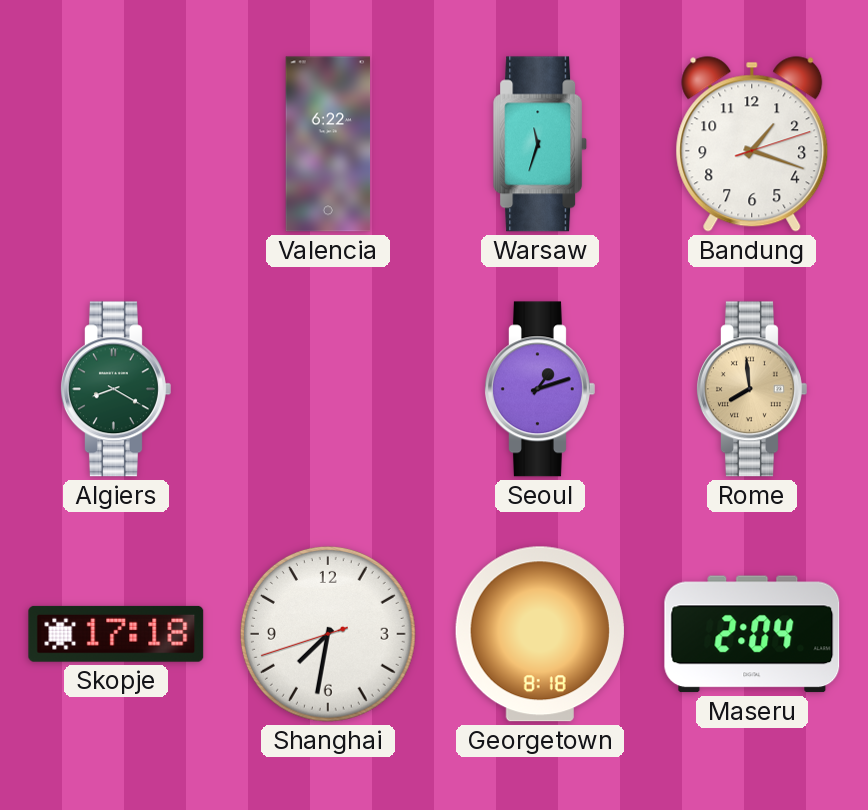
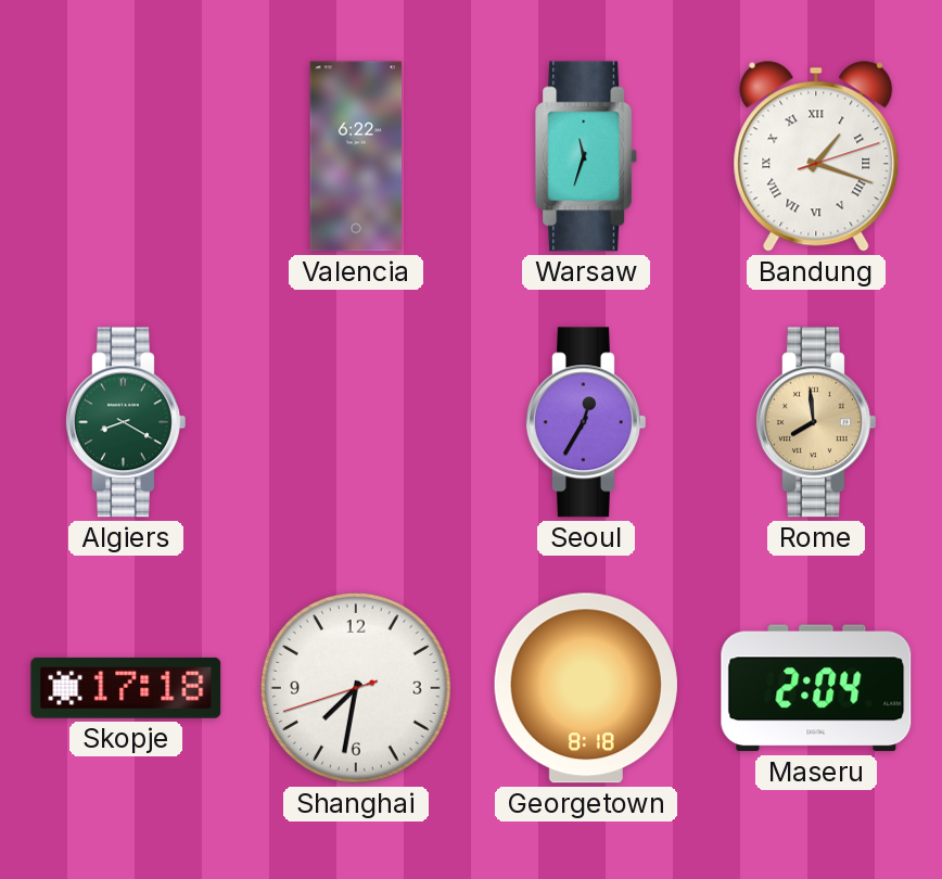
Bandung numerals: Arabic -> Roman (816, 156)
Seoul: 1:12 -> 12:35 (586, 422)
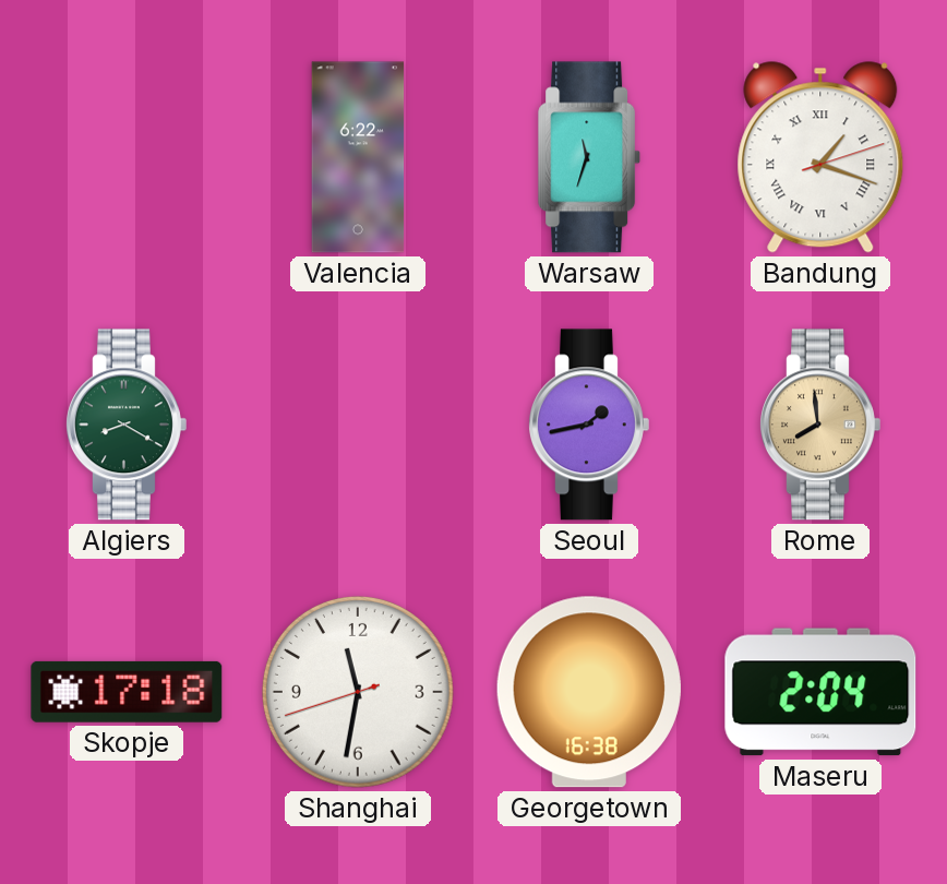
Seoul: 12:35 -> 1:43 (589, 425)
Shanghai: 7:31 -> 11:31 (358, 692)
Georgetown: 8:18 -> 16:38 (589, 692)
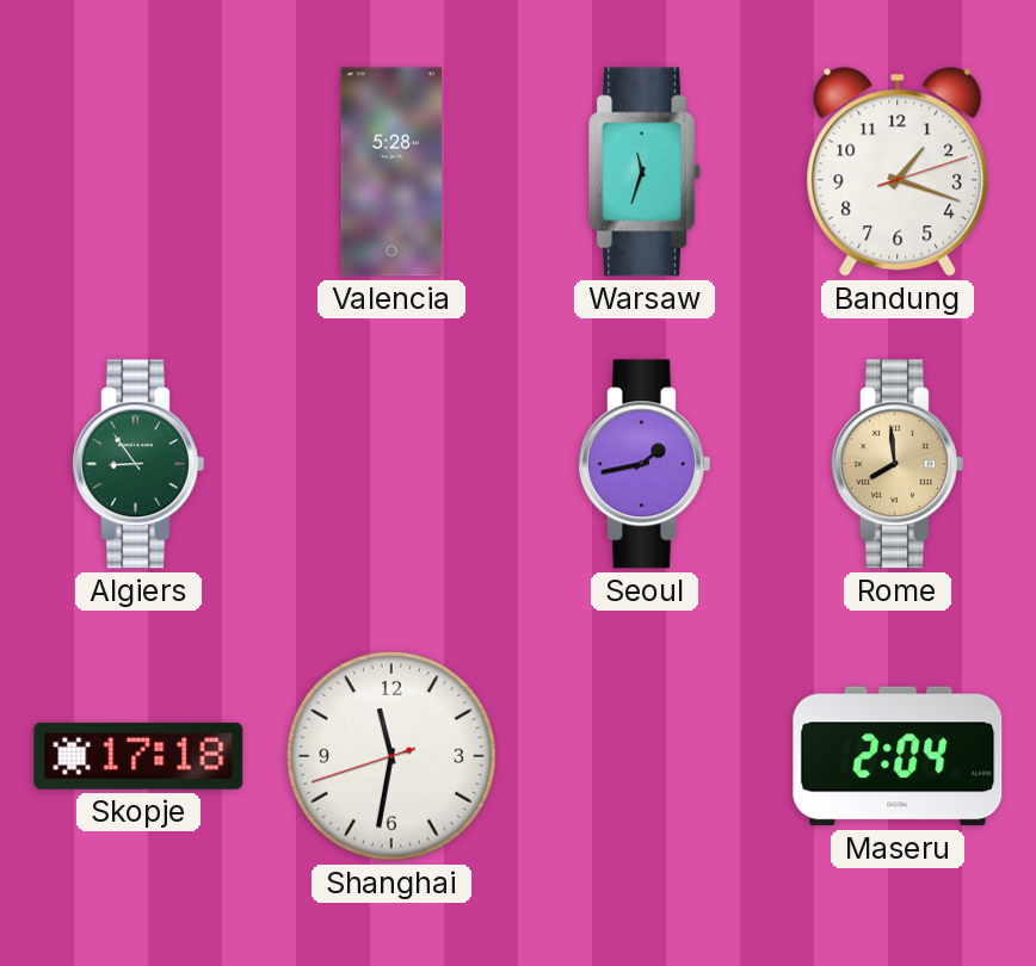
Valencia: 6:22 -> 5:28 (391, 172)
Bandung numerals: Roman -> Arabic (898, 172)
Algiers: 8:20 -> 8:54 (138, 464)
Georgetown: 16:38 -> none (589, 692)
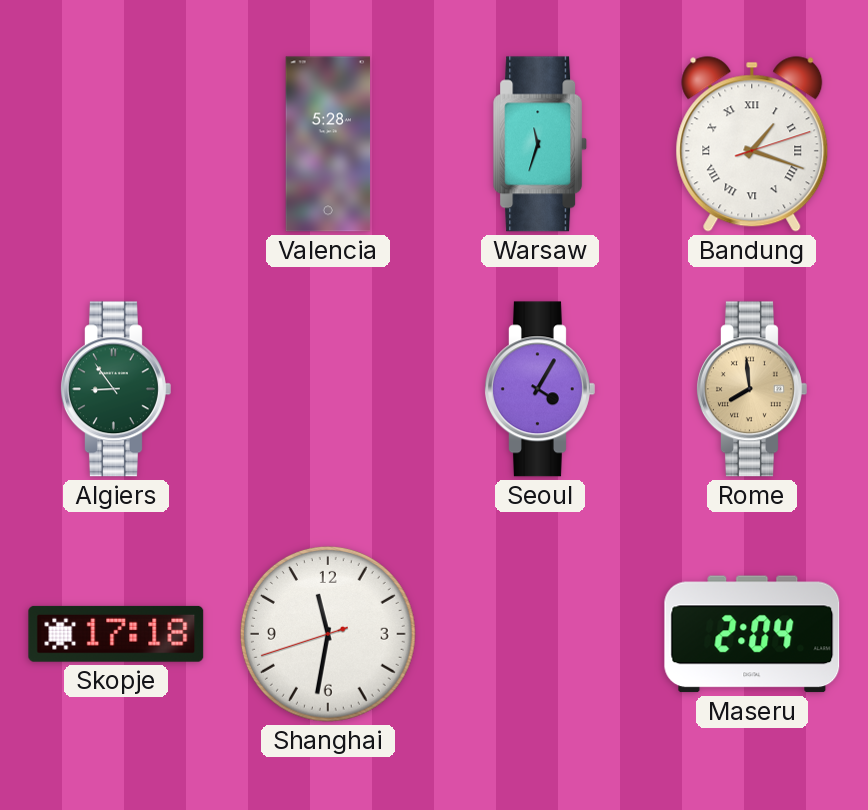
Bandung numerals: Arabic -> Roman (752, 144)
Seoul: 1:43 -> 4:05 (540, 389)
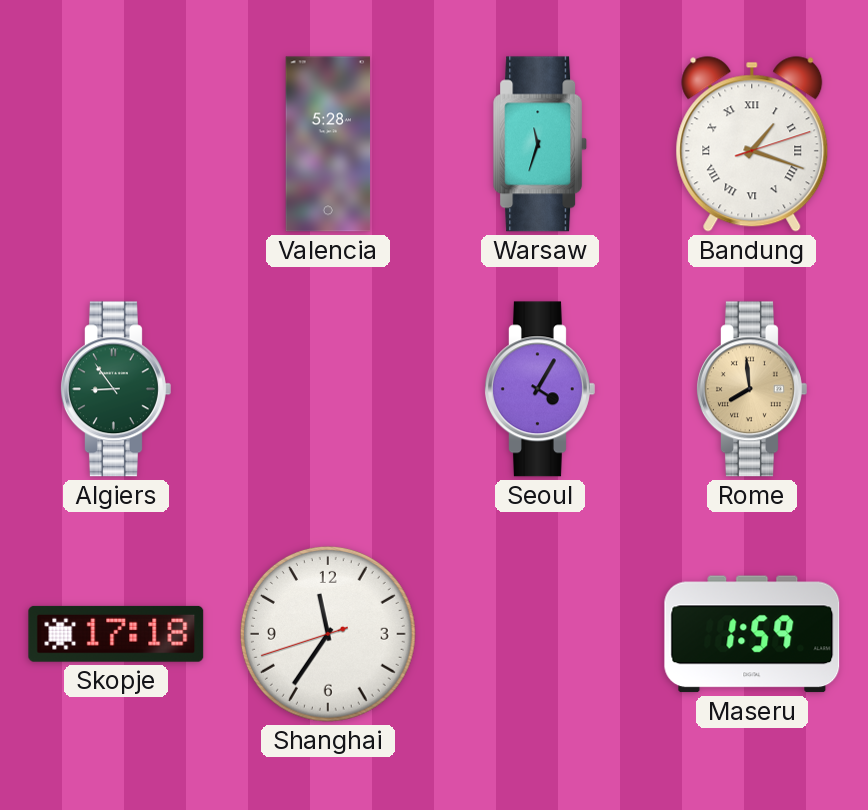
Shanghai: 11:31 -> 11:35 (328, 634)
Maseru: 2:04 -> 1:59 (752, 634)
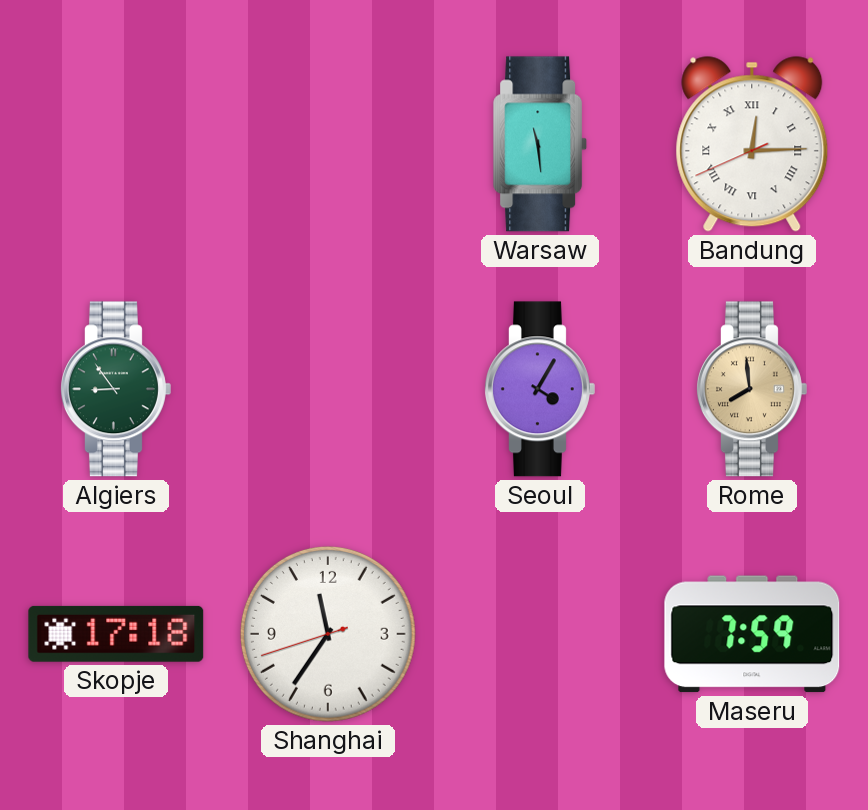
Valencia: 5:28 -> none (328, 144)
Warsaw: 11:33 -> 11:29 (541, 144)
Bandung: 1:18 -> 12:14 (752, 144)
Maseru: 1:59 -> 7:59 (752, 634)
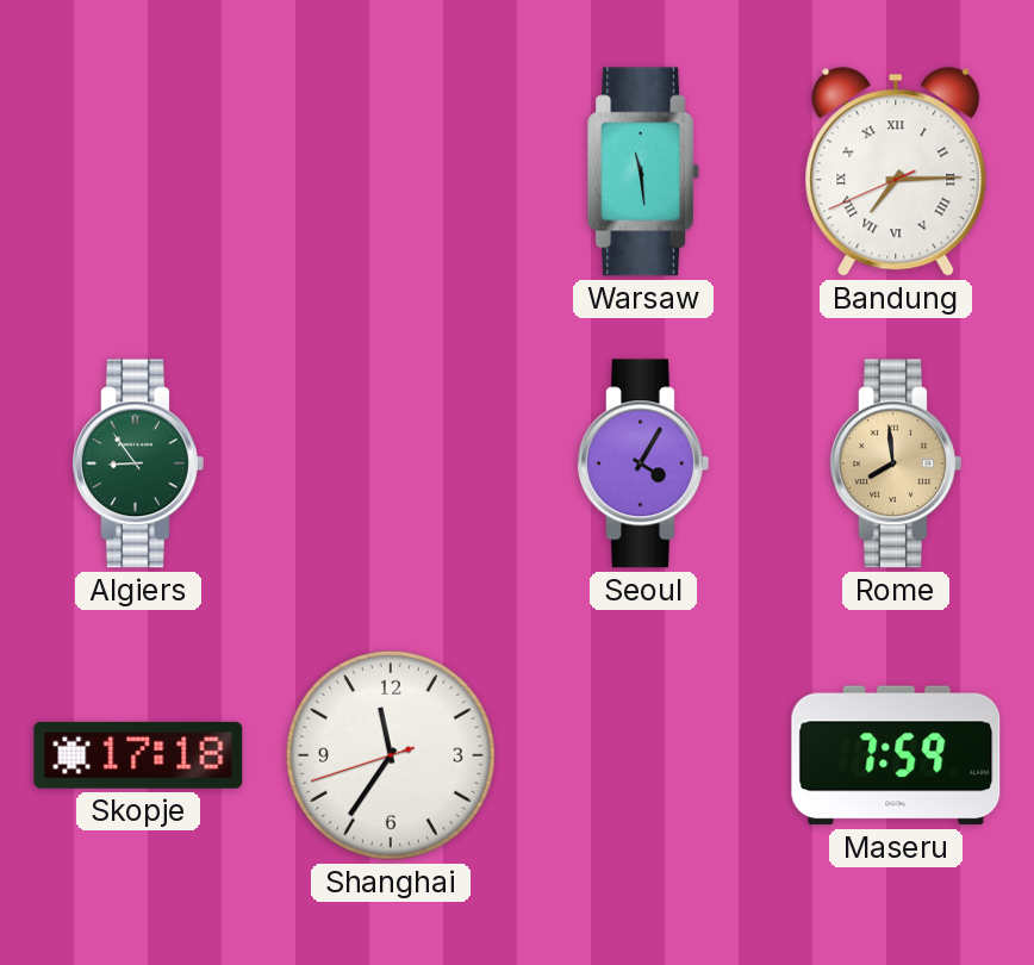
Bandung: 12:14 -> 7:14 (896, 172)
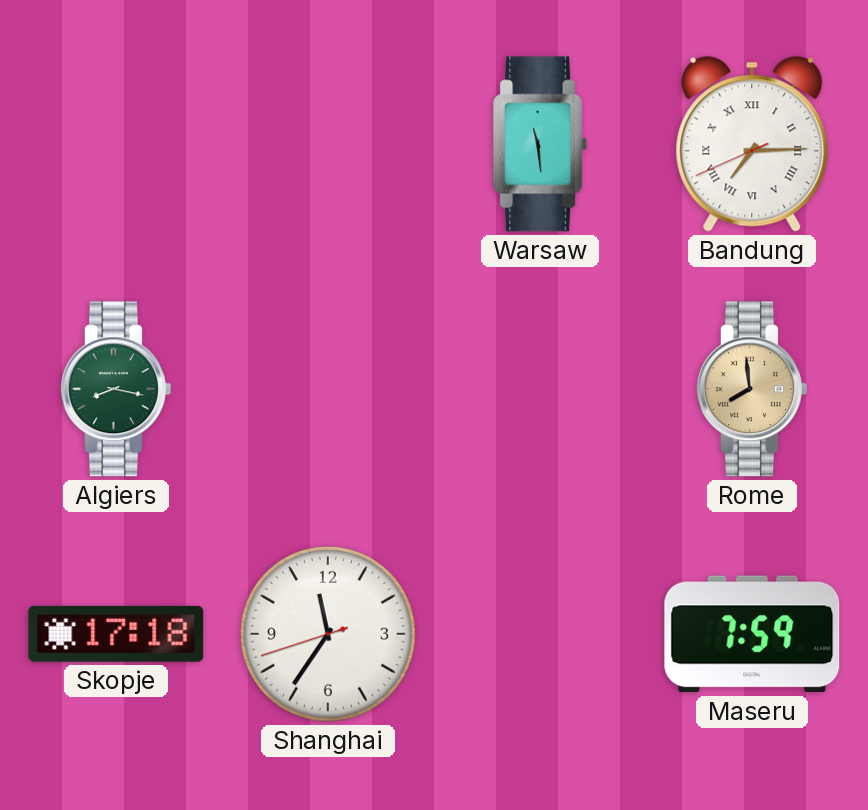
Algiers: 8:54 -> 8:17 (116, 389)
Seoul: 4:05 -> none (643, 463)
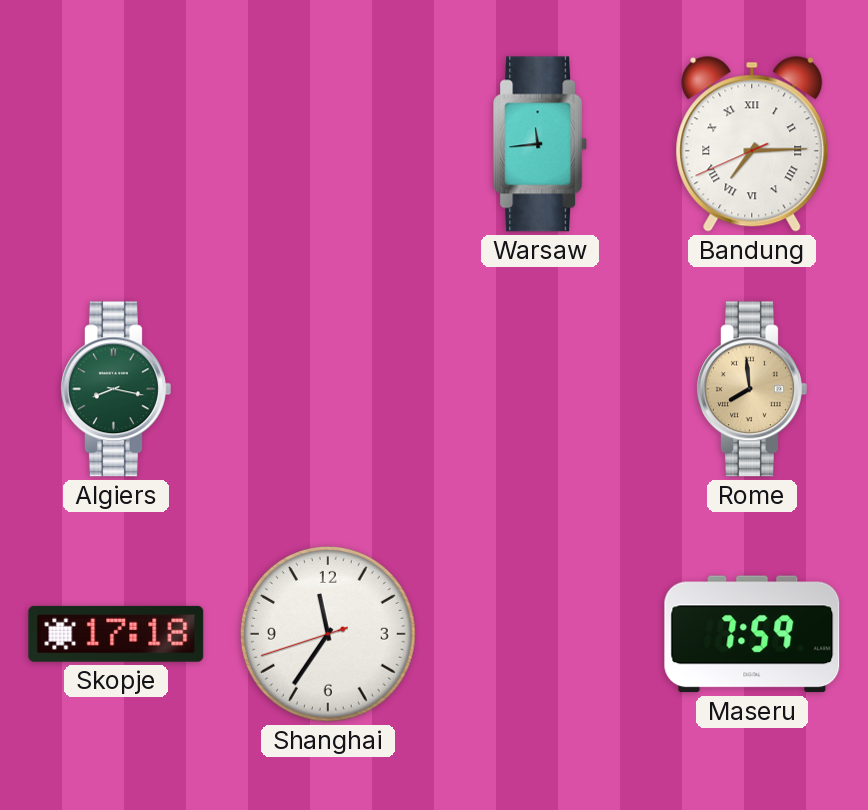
Warsaw: 11:29 -> 11:44 (541, 144)
